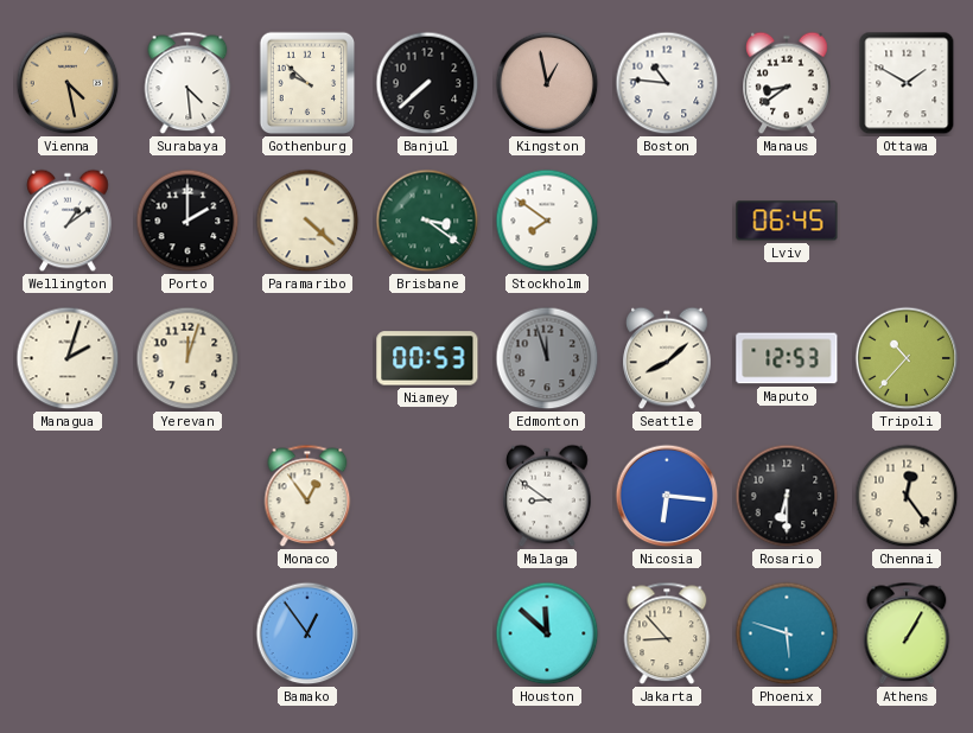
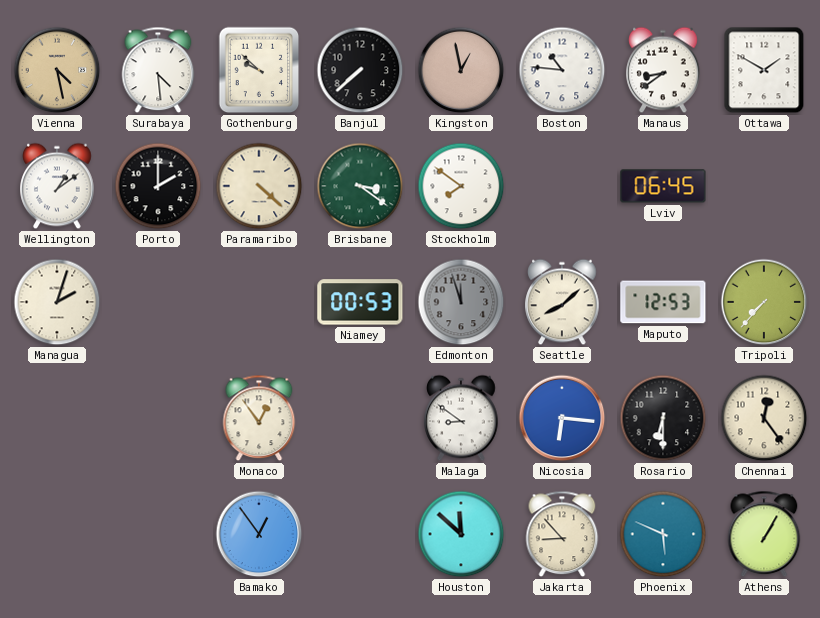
Yerevan: 12:03 -> none (187, 358)
Tripoli: 10:37 -> 7:37 (764, 302)
Phoenix: 5:48 -> 5:49 (663, 534)
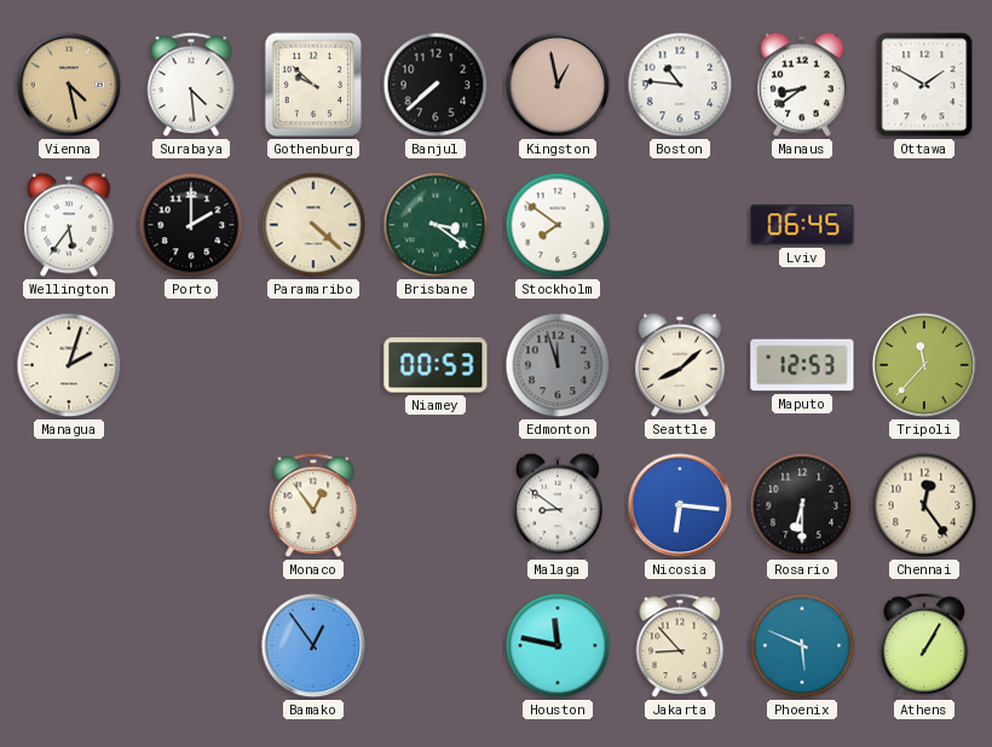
Wellington: 1:09 -> 5:36 (69, 225)
Tripoli: 7:37 -> 11:37 (924, 365)
Houston: 11:52 -> 11:47 (558, 645)
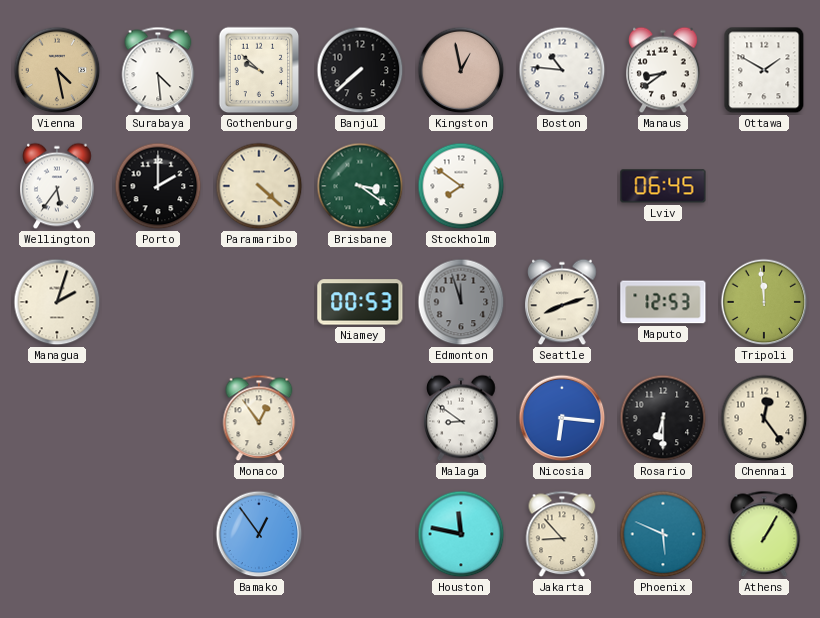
Seattle: 8:08 -> 8:12 (562, 302)
Tripoli: 11:37 -> 11:59 (764, 302)
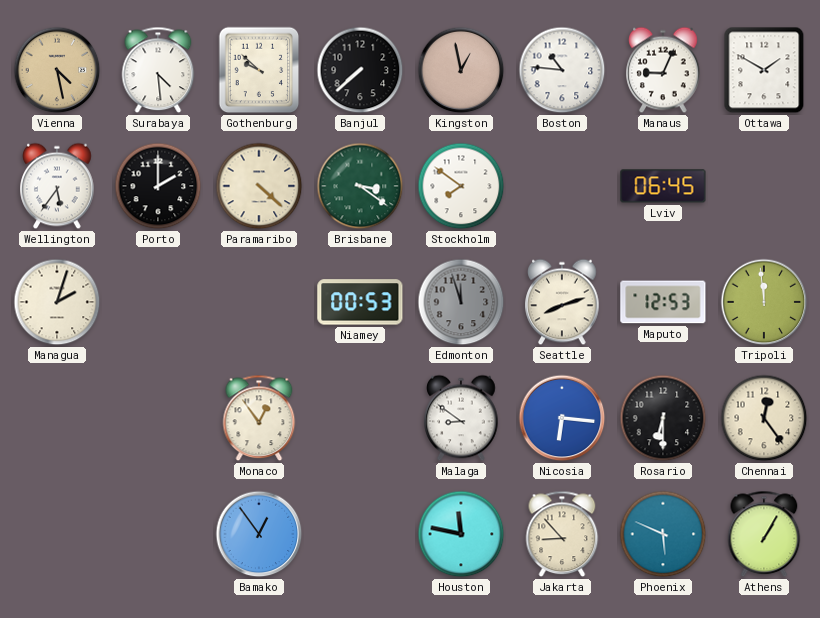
Manaus: 8:39 -> 9:04 (663, 70)
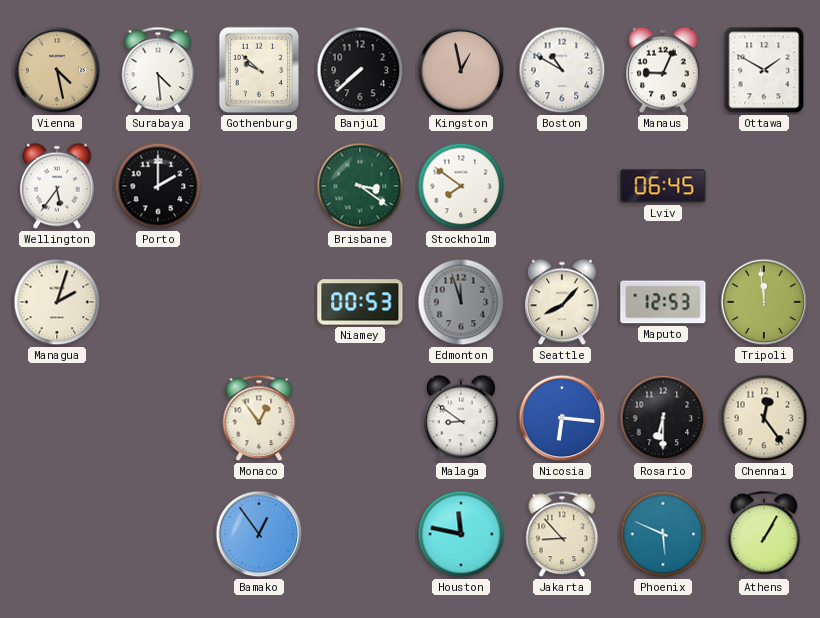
Boston: 10:46 -> 10:50 (562, 70)
Paramaribo: 4:22 -> none (259, 186)
Seattle: 8:12 -> 8:07 (562, 302)
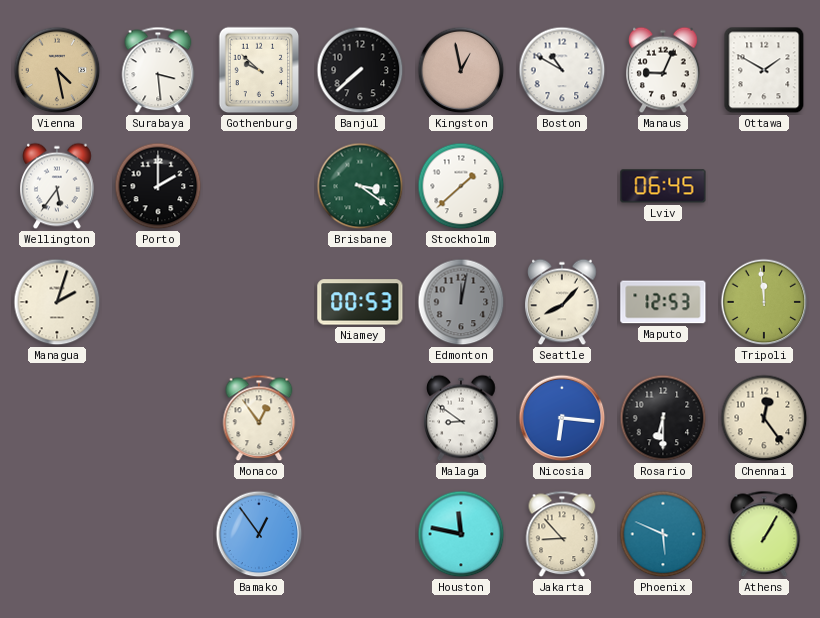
Surabaya: 4:29 -> 3:29 (158, 70)
Stockholm: 7:51 -> 1:38 (461, 186)
Edmonton: 11:57 -> 12:02 (461, 302)
